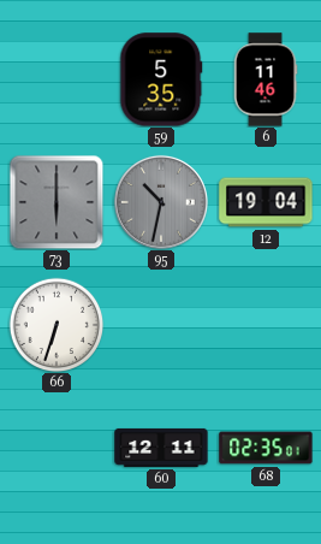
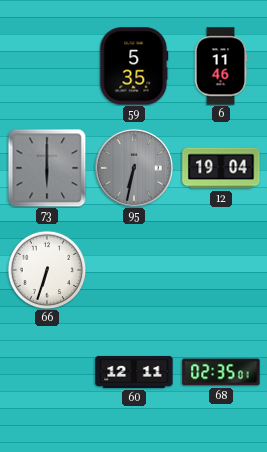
95: 10:32 -> 6:32 (134, 168)
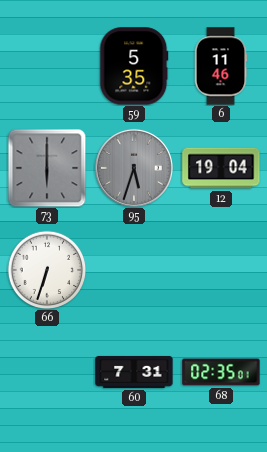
95: 6:32 -> 5:33 (134, 168)
60: 12:11 -> 7:31 (134, 372)
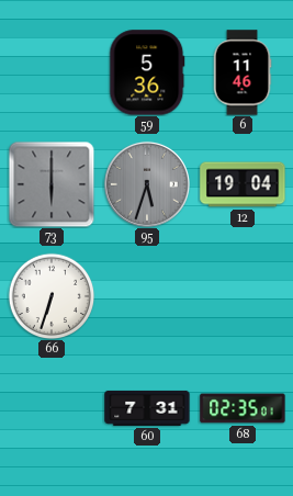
59: 5:35 -> 5:36 (147, 72)
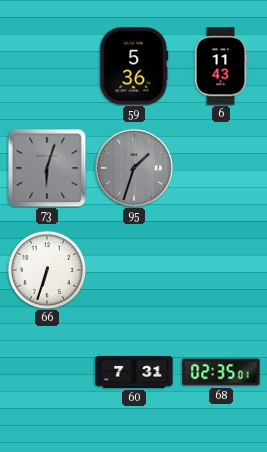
6: 11:46 -> 11:43 (221, 66)
73: 6:00 -> 6:03 (47, 168)
95: 5:33 -> 1:33 (134, 168)
12: 19:04 -> none (243, 184)
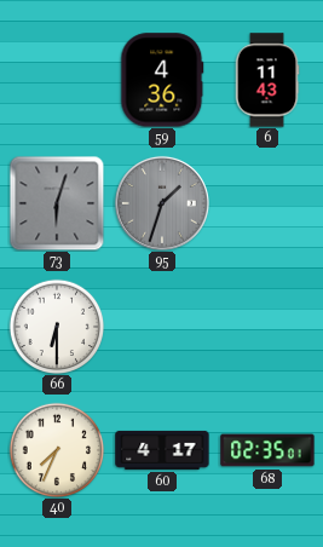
59: 5:36 -> 4:36 (162, 80)
66: 6:33 -> 6:30 (57, 327)
40: none -> 7:34 (57, 450)
60: 7:31 -> 4:17 (162, 450)
